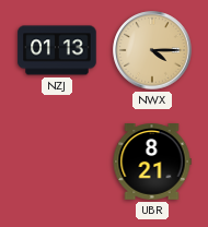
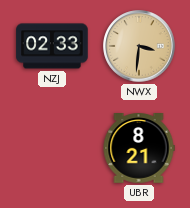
NZJ: 01:13 -> 02:33 (52, 46)
NWX: 4:15 -> 3:31 (139, 46)
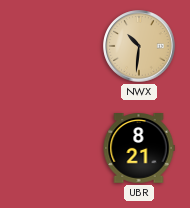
NZJ: 02:33 -> none (52, 46)
NWX: 3:31 -> 10:31 (139, 46)
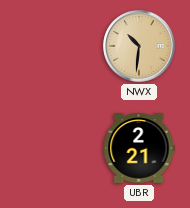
UBR: 8:21 -> 2:21 (139, 149)
